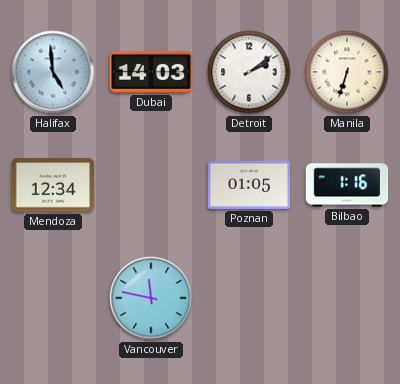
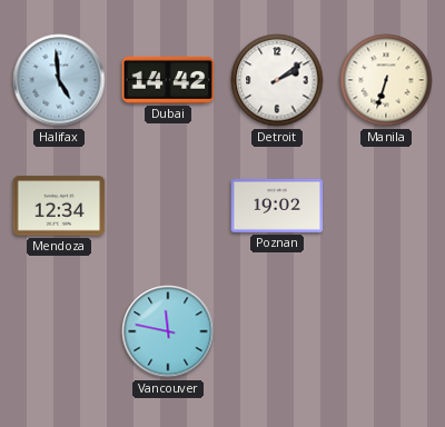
Dubai: 14:03 -> 14:42 (168, 80)
Poznan: 01:05 -> 19:02 (277, 206)
Bilbao: 1:16 -> none (347, 185)
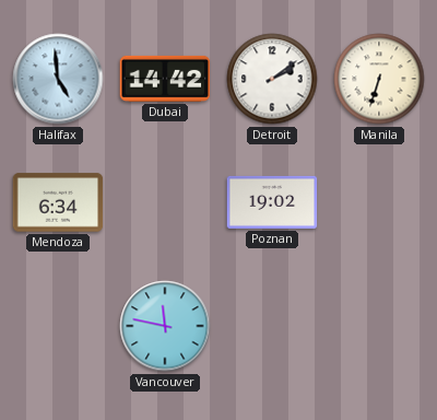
Mendoza: 12:34 -> 6:34 (58, 202)
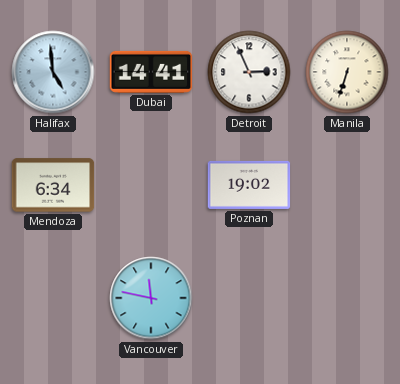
Dubai: 14:42 -> 14:41 (151, 72)
Detroit: 2:09 -> 2:56 (249, 72)
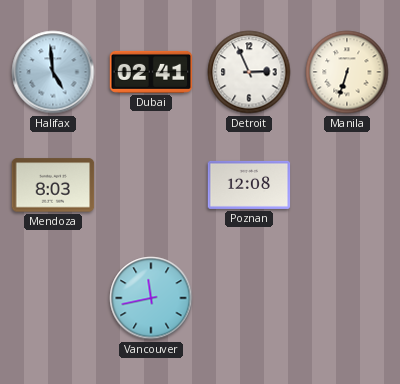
Dubai: 14:41 -> 02:41 (151, 72)
Mendoza: 6:34 -> 8:03 (53, 185)
Poznan: 19:02 -> 12:08 (249, 185)
Vancouver: 11:47 -> 11:43 (151, 298)
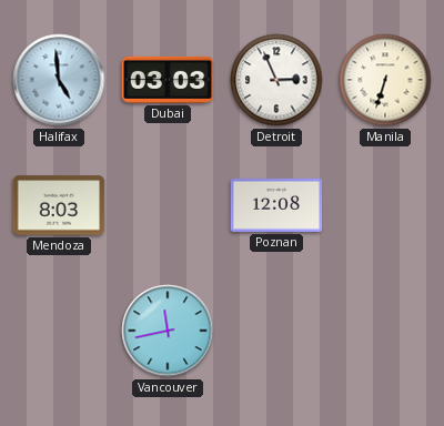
Dubai: 02:41 -> 03:03 (168, 80)
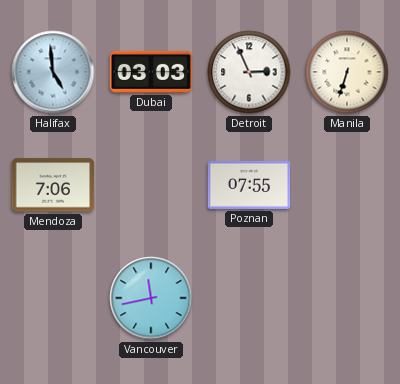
Mendoza: 8:03 -> 7:06 (53, 185)
Poznan: 12:08 -> 07:55 (249, 185)
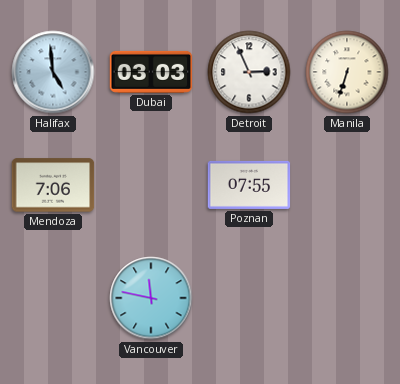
Vancouver: 11:43 -> 11:47 (151, 298)
